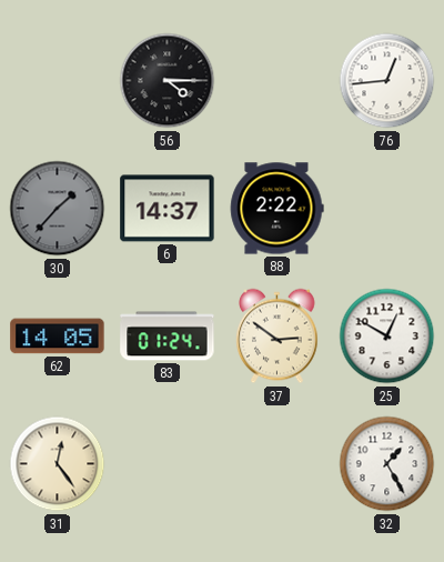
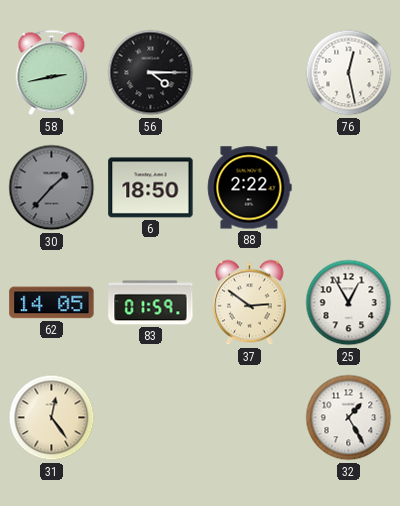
58: none -> 2:43 (52, 73)
76: 12:44 -> 12:28 (349, 73)
6: 14:37 -> 18:50 (151, 188)
83: 01:24 -> 01:59 (151, 303)
25: 12:50 -> 12:55 (349, 303)
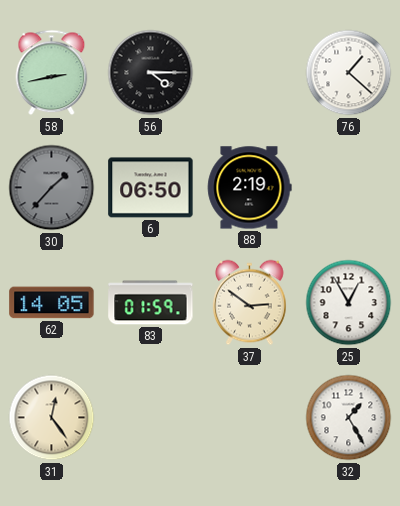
76: 12:28 -> 1:22 (349, 73)
6: 18:50 -> 06:50 (151, 188)
88: 2:22 -> 2:19 (249, 188)
